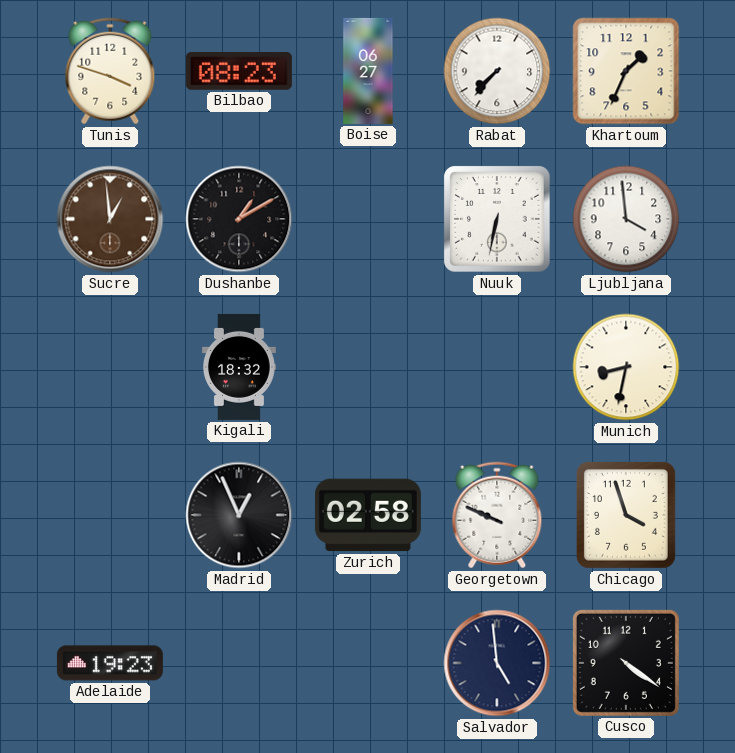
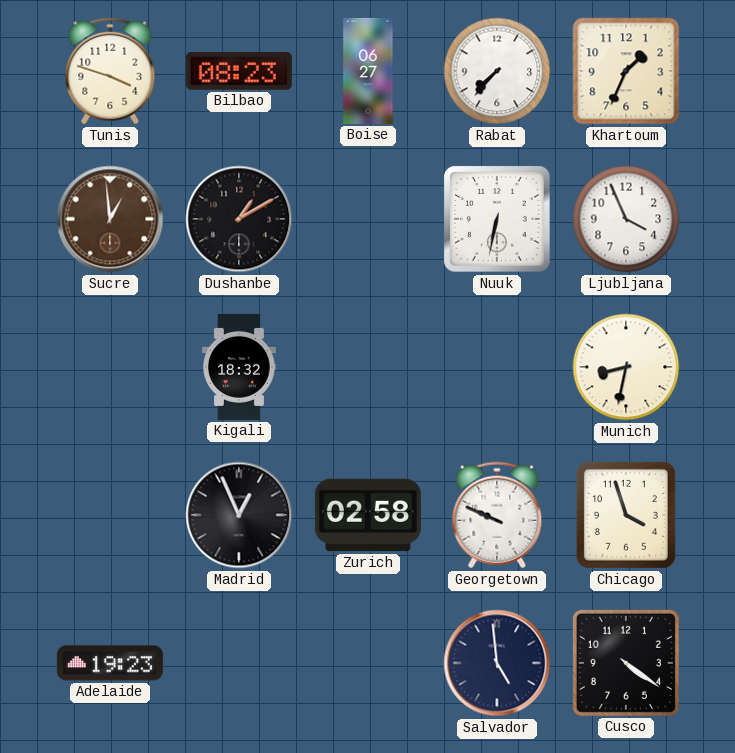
Ljubljana: 3:59 -> 3:56 (626, 219)
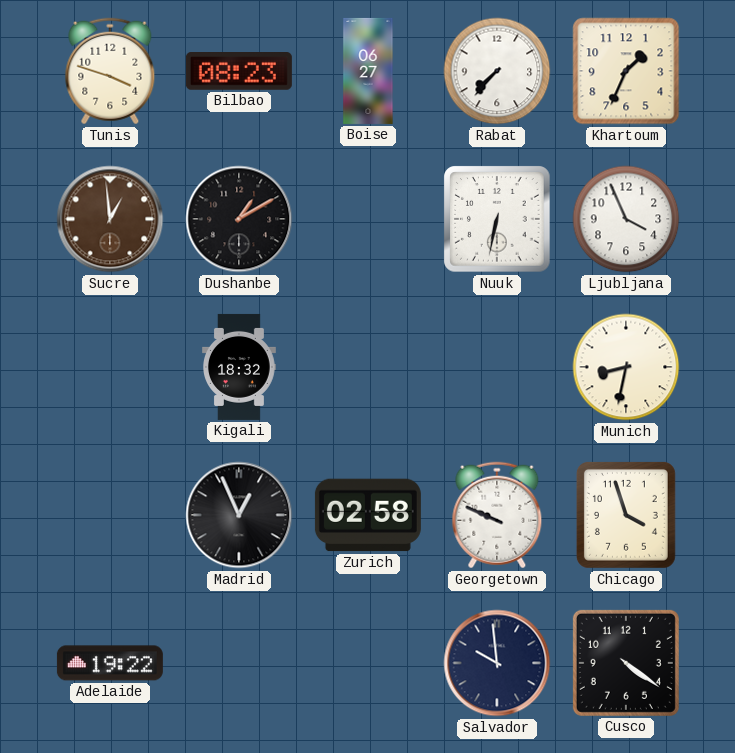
Adelaide: 19:23 -> 19:22 (110, 663)
Salvador: 4:59 -> 9:59 (497, 663)
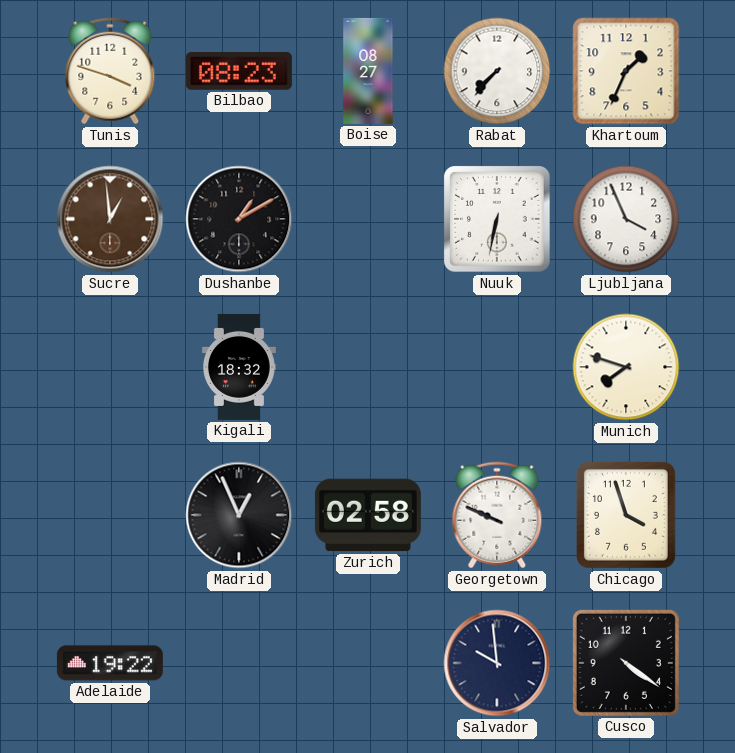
Boise: 06:27 -> 08:27 (368, 71)
Munich: 8:32 -> 7:48 (626, 367)
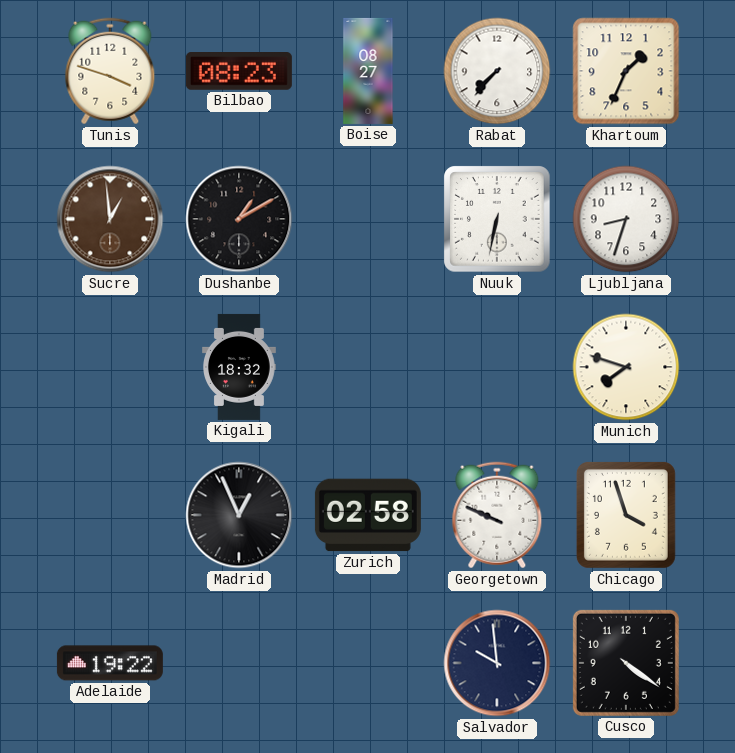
Ljubljana: 3:56 -> 8:33 (626, 219)
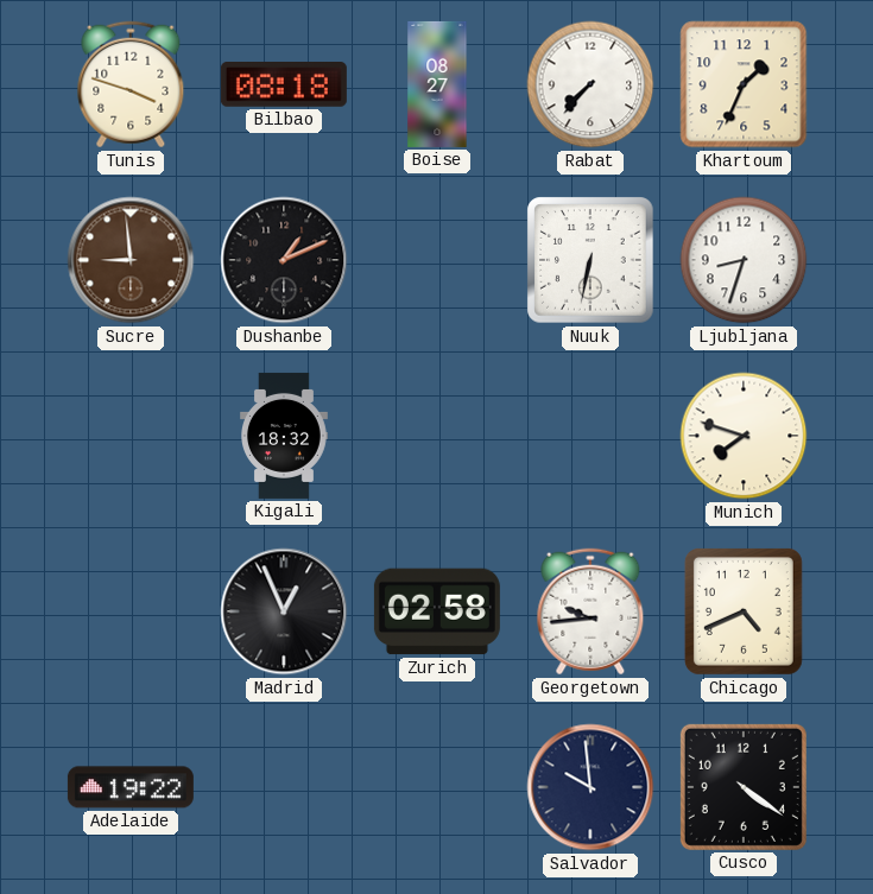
Bilbao: 08:23 -> 08:18 (284, 85)
Sucre: 12:59 -> 8:59 (131, 260)
Dushanbe: 1:10 -> 1:11 (284, 260)
Georgetown: 9:49 -> 9:44 (590, 611)
Chicago: 3:57 -> 4:41 (744, 611)
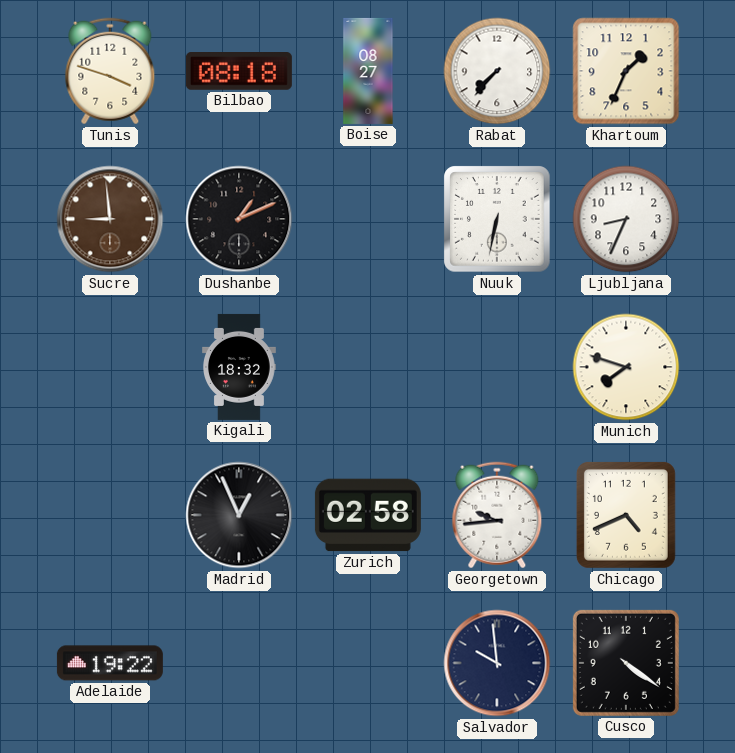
Ljubljana: 8:33 -> 8:34 (626, 219)
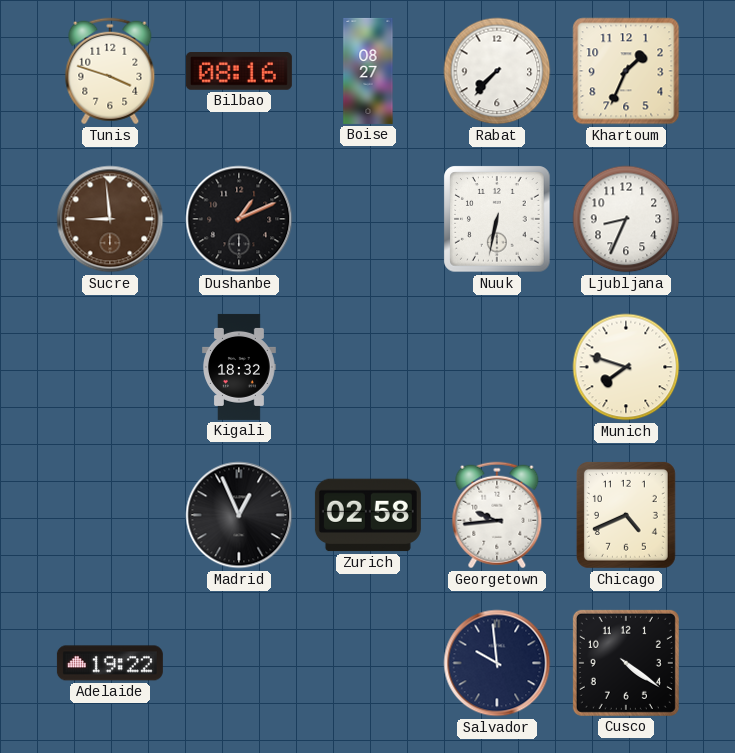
Bilbao: 08:18 -> 08:16 (239, 72)
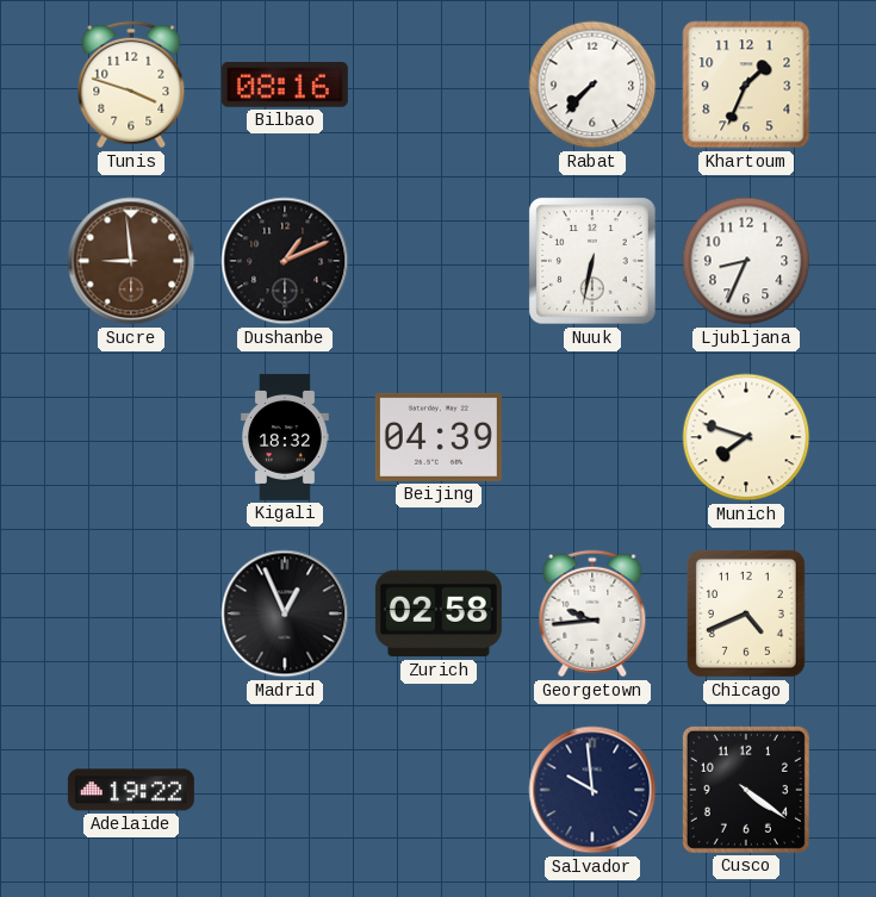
Boise: 08:27 -> none (368, 71)
Beijing: none -> 04:39 (439, 437)
